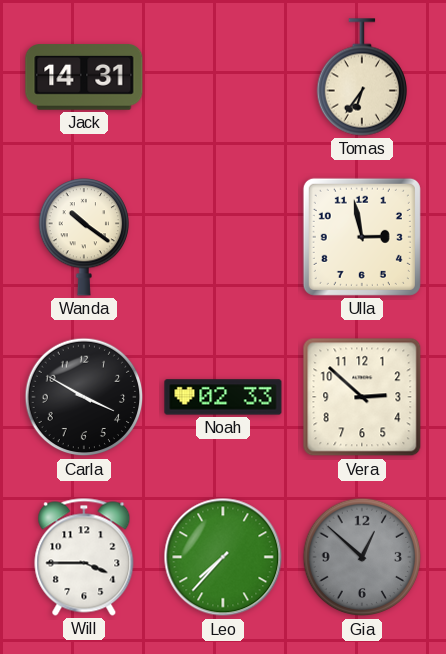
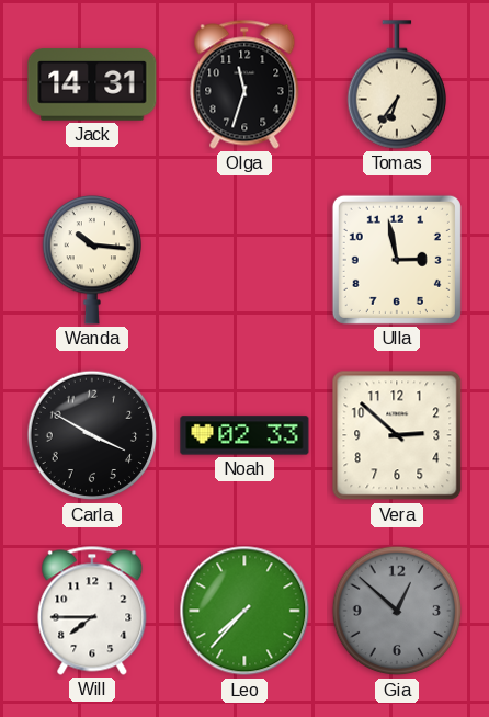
Olga: none -> 11:33 (244, 84)
Wanda: 10:21 -> 10:16 (91, 260)
Will: 3:45 -> 7:45 (92, 611)
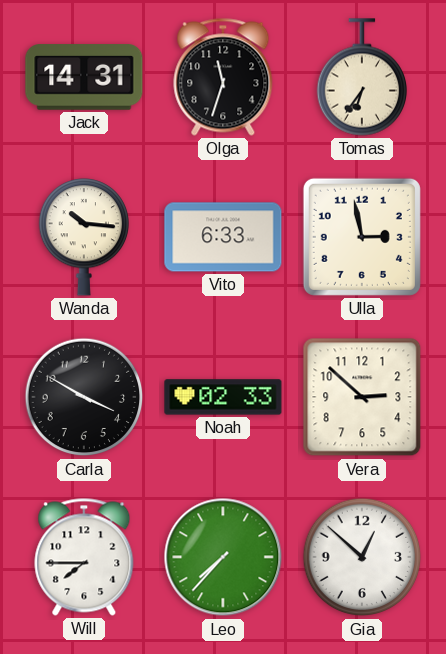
Vito: none -> 6:33 (223, 237)
Gia dial: grey -> white (362, 557)
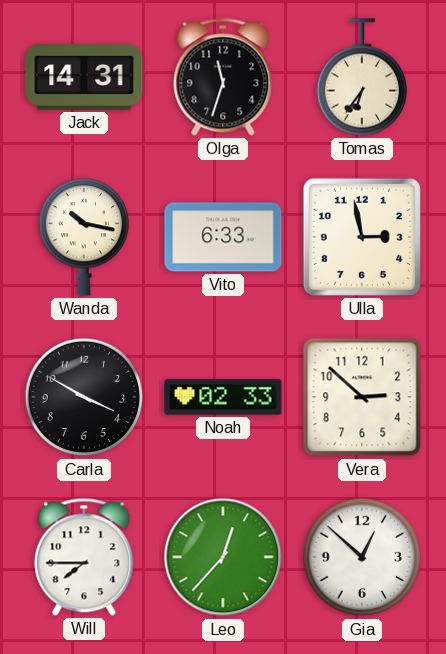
Wanda: 10:16 -> 10:17 (83, 237)
Leo: 7:37 -> 12:37 (223, 557)
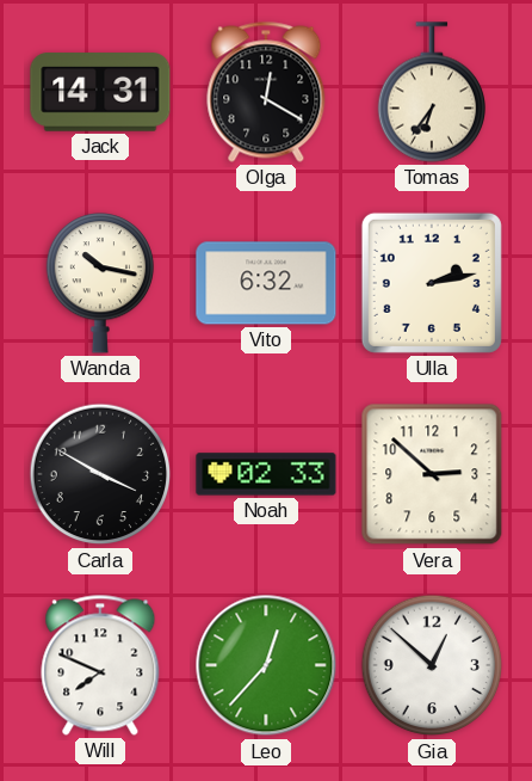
Olga: 11:33 -> 12:20 (266, 92)
Vito: 6:33 -> 6:32 (266, 283)
Ulla: 2:58 -> 2:13 (432, 283)
Will: 7:45 -> 7:49 (100, 665)
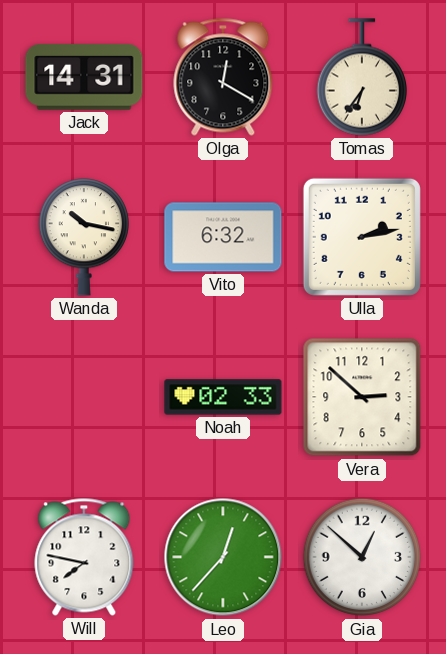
Carla: 3:50 -> none (100, 474)
Will: 7:49 -> 7:47 (84, 557)
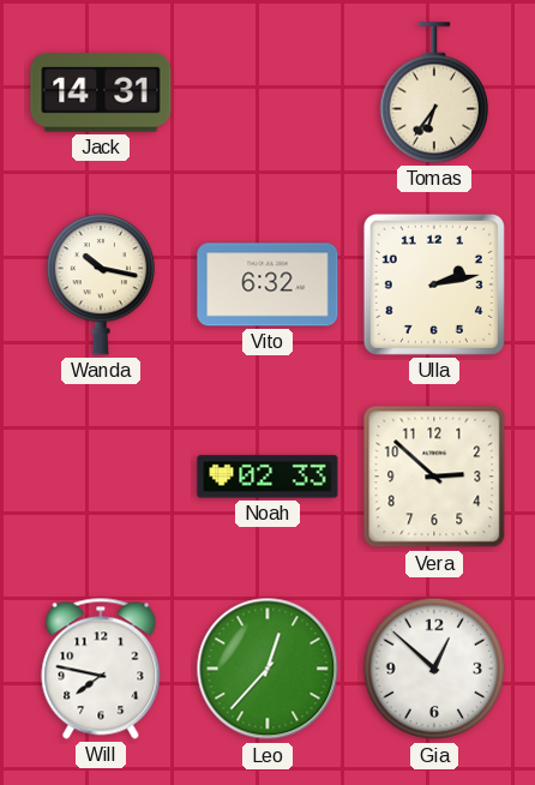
Olga: 12:20 -> none (223, 77)
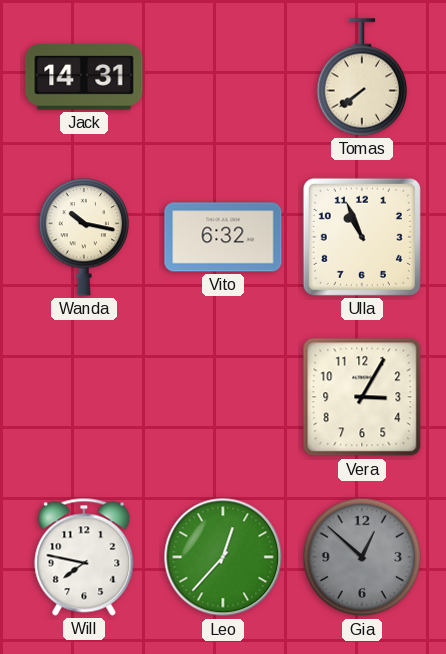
Tomas: 6:36 -> 7:39 (361, 77)
Ulla: 2:13 -> 10:56 (362, 237)
Noah: 02:33 -> none (267, 477)
Vera: 2:52 -> 3:05 (362, 397)
Gia dial: white -> grey (362, 557)
